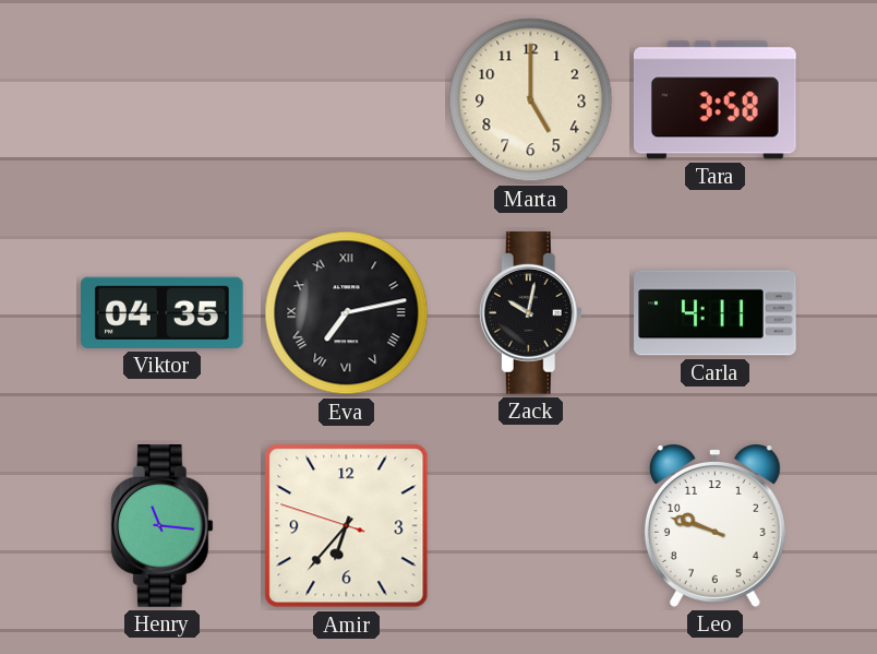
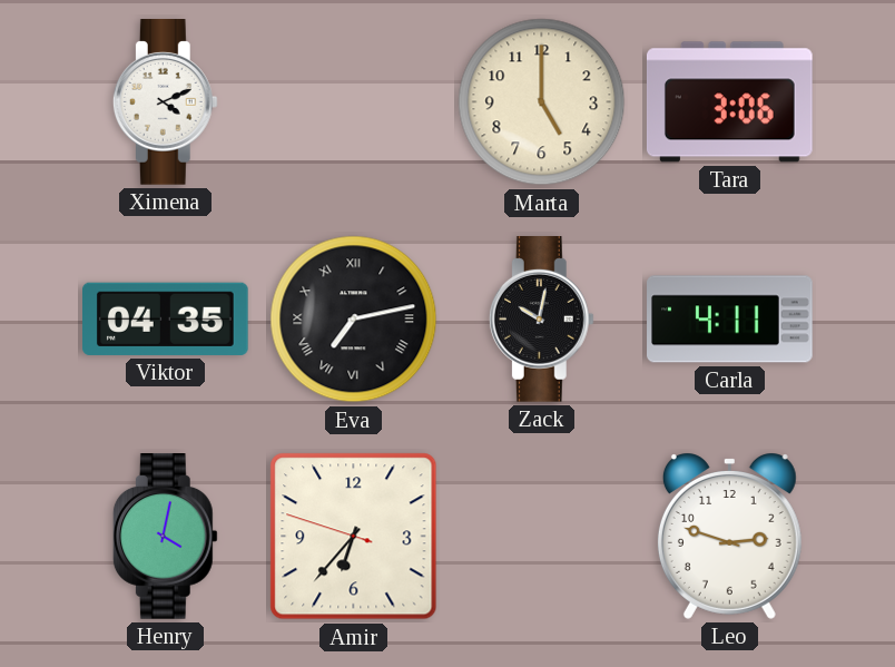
Ximena: none -> 4:11 (165, 102)
Tara: 3:58 -> 3:06 (730, 102)
Henry: 11:16 -> 4:02 (165, 537)
Leo: 9:48 -> 2:48 (729, 536)
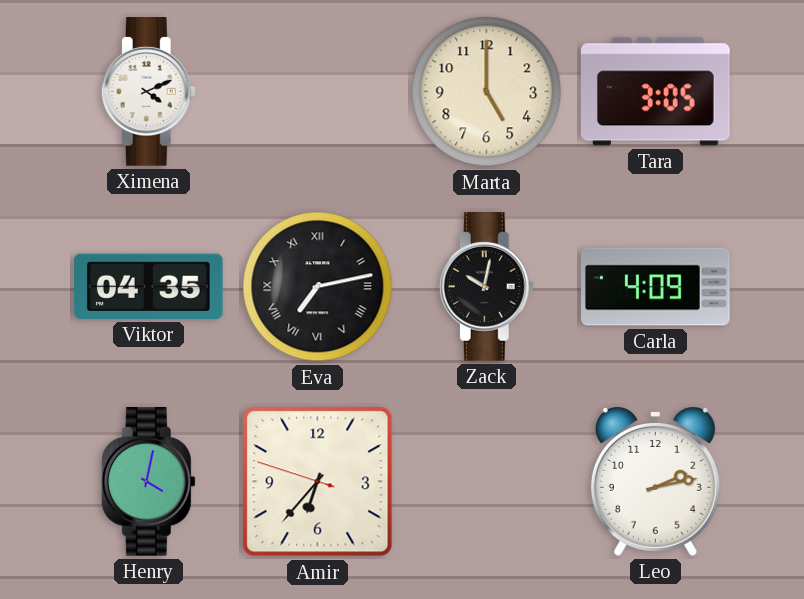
Tara: 3:06 -> 3:05 (656, 92)
Carla: 4:11 -> 4:09 (656, 287)
Leo: 2:48 -> 2:13 (655, 481)
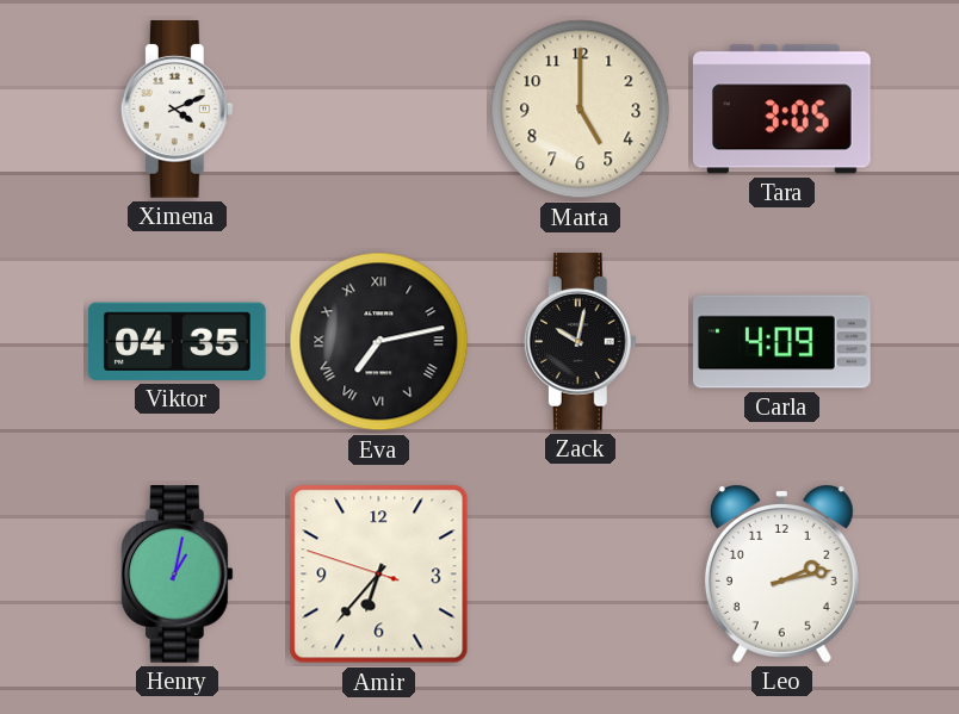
Henry: 4:02 -> 1:02 (177, 575)
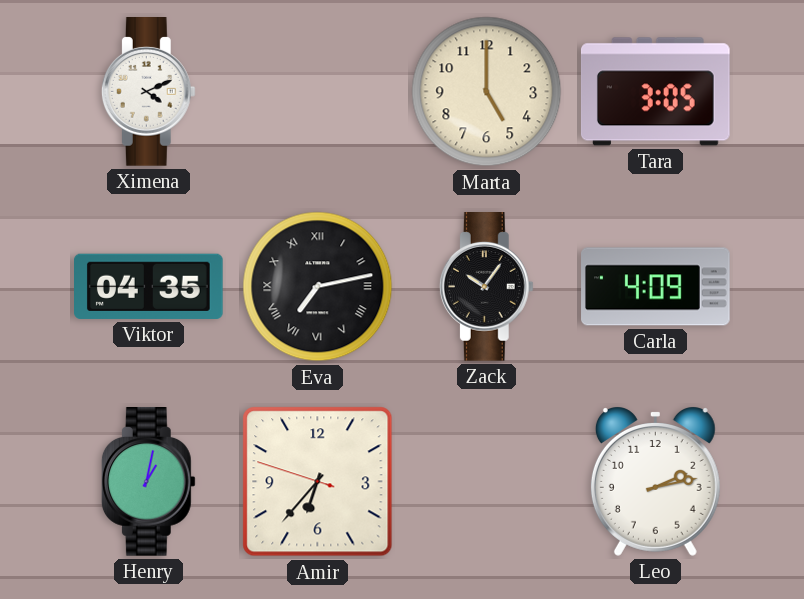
Zack: 10:02 -> 10:06 (486, 287)
